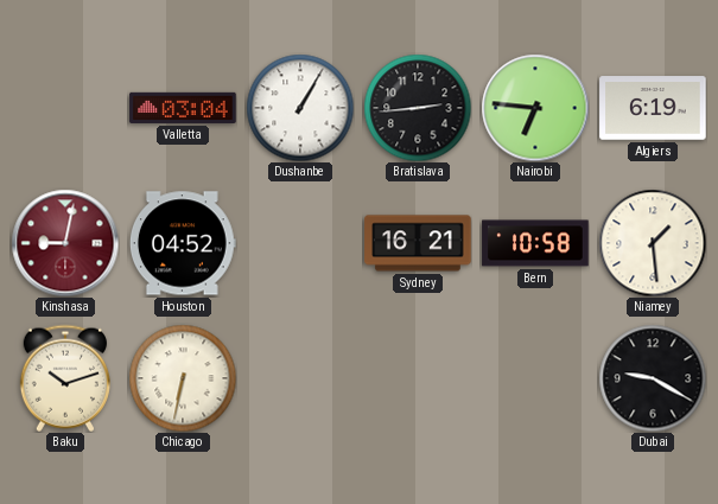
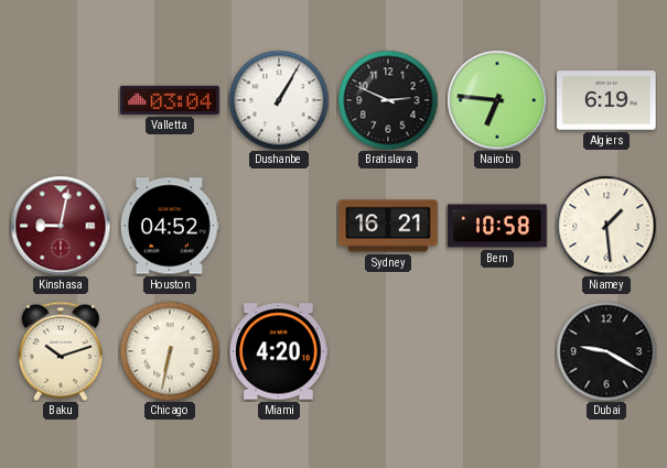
Bratislava: 2:44 -> 2:49 (388, 100)
Miami: none -> 4:20 (279, 351)
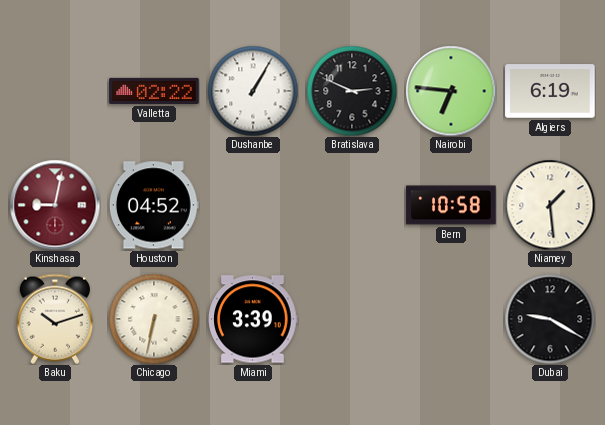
Valletta: 03:04 -> 02:22 (154, 91)
Sydney: 16:21 -> none (388, 226)
Miami: 4:20 -> 3:39 (253, 319)
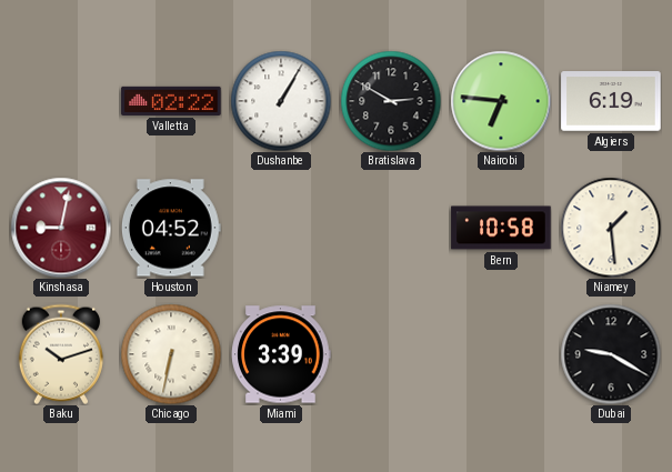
Bratislava: 2:49 -> 2:50 (391, 101)
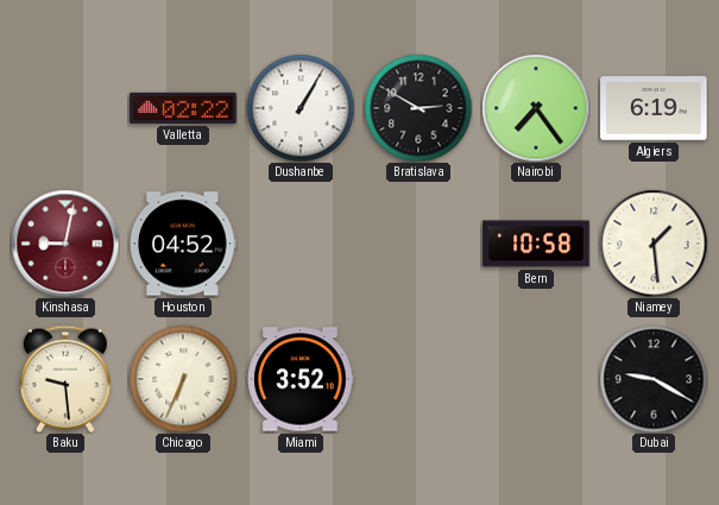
Nairobi: 6:46 -> 7:24 (536, 108)
Baku: 10:12 -> 9:29 (65, 379)
Chicago: 6:32 -> 6:34 (183, 379)
Miami: 3:39 -> 3:52 (301, 379)
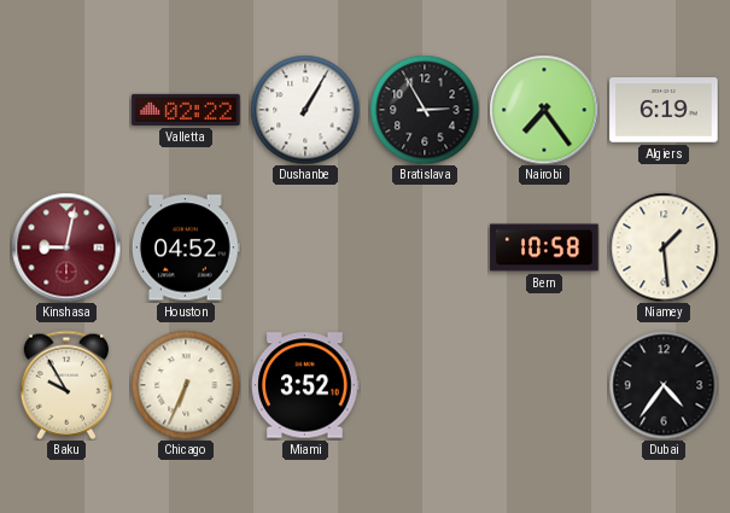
Bratislava: 2:50 -> 2:55 (425, 110)
Baku: 9:29 -> 9:55 (66, 385)
Dubai: 9:20 -> 4:36 (664, 385)
